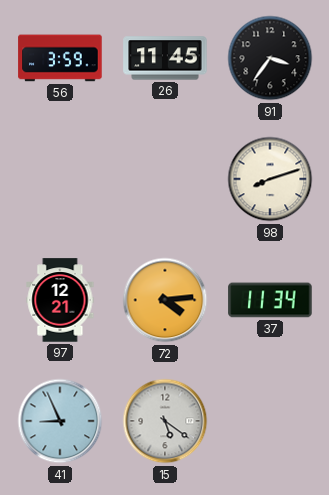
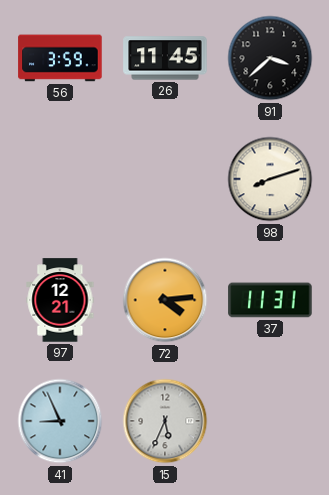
91: 3:36 -> 3:38 (270, 58)
37: 11:34 -> 11:31 (270, 300)
15: 5:21 -> 5:34 (165, 421)
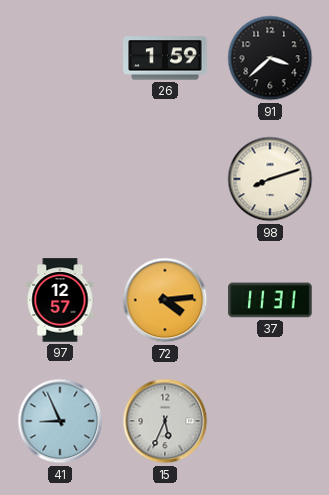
56: 3:59 -> none (60, 58)
26: 11:45 -> 1:59 (165, 58)
97: 12:21 -> 12:57 (60, 300)
